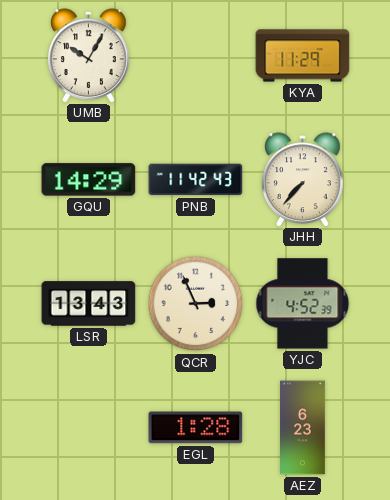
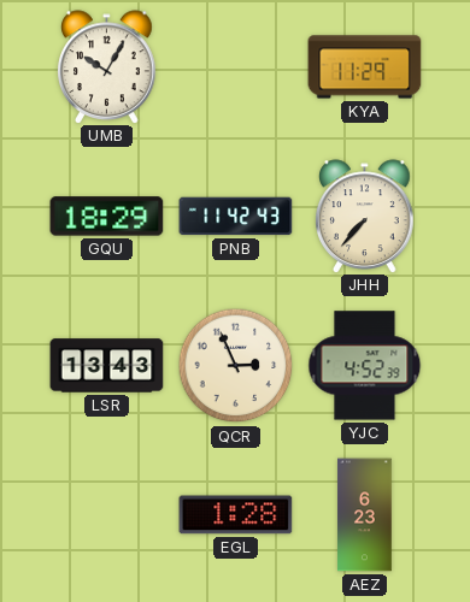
GQU: 14:29 -> 18:29 (107, 217)
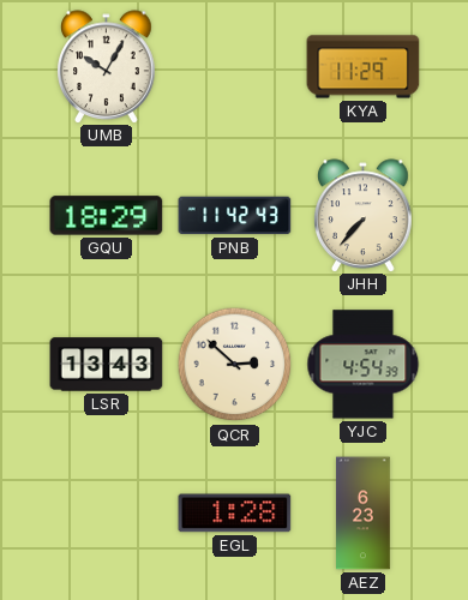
QCR: 2:56 -> 2:52 (235, 365)
YJC: 4:52 -> 4:54 (364, 365)
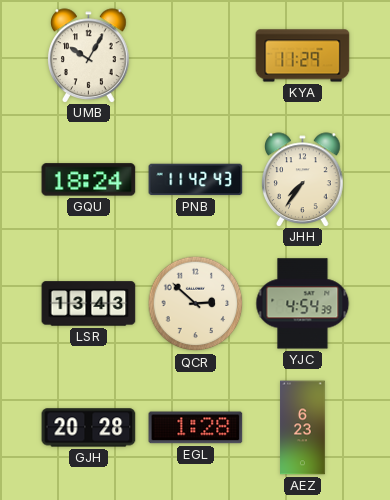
GQU: 18:29 -> 18:24 (89, 180)
JHH: 7:37 -> 7:36 (303, 179)
GJH: none -> 20:28 (89, 428)
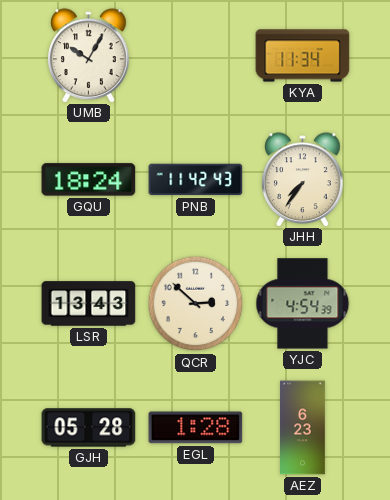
KYA: 11:29 -> 11:34 (303, 56)
GJH: 20:28 -> 05:28 (89, 428)
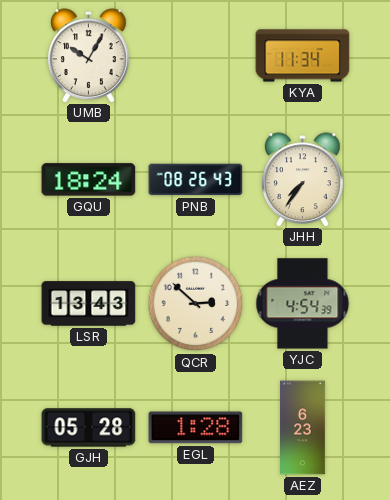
PNB: 11:42 -> 08:26 (196, 180)
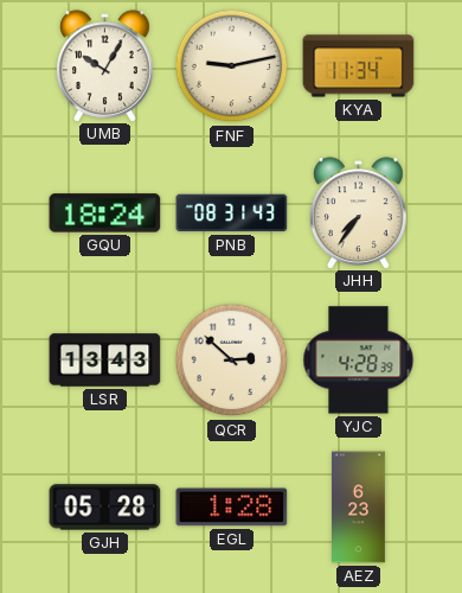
FNF: none -> 9:13 (232, 66)
PNB: 08:26 -> 08:31 (232, 213)
YJC: 4:54 -> 4:28 (359, 361)
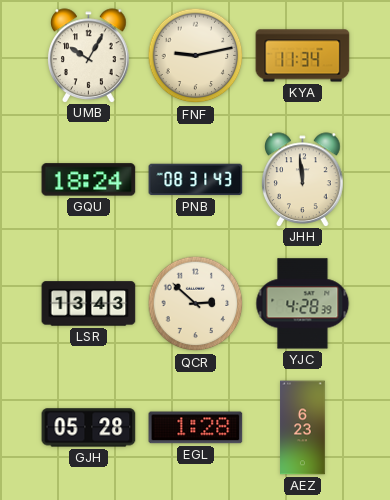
JHH: 7:36 -> 11:59 (303, 179)
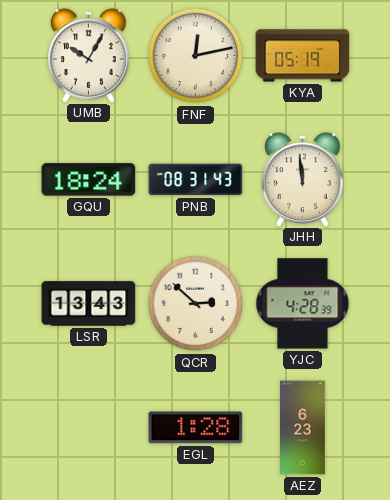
FNF: 9:13 -> 12:13 (196, 56)
KYA: 11:34 -> 05:19 (303, 56)
GJH: 05:28 -> none (89, 428)
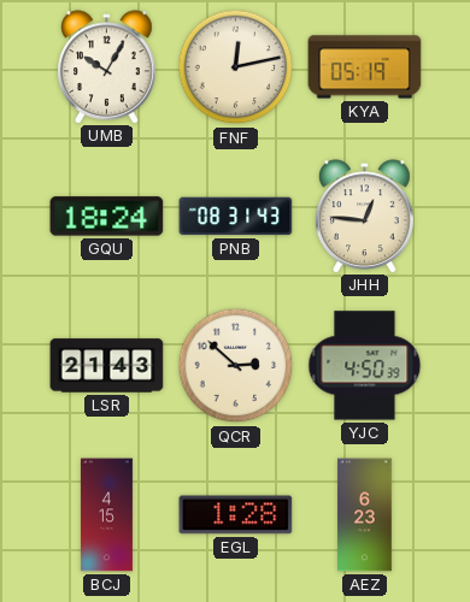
JHH: 11:59 -> 12:46 (365, 216)
LSR: 13:43 -> 21:43 (107, 366)
YJC: 4:28 -> 4:50 (365, 366)
BCJ: none -> 4:15 (106, 515)
